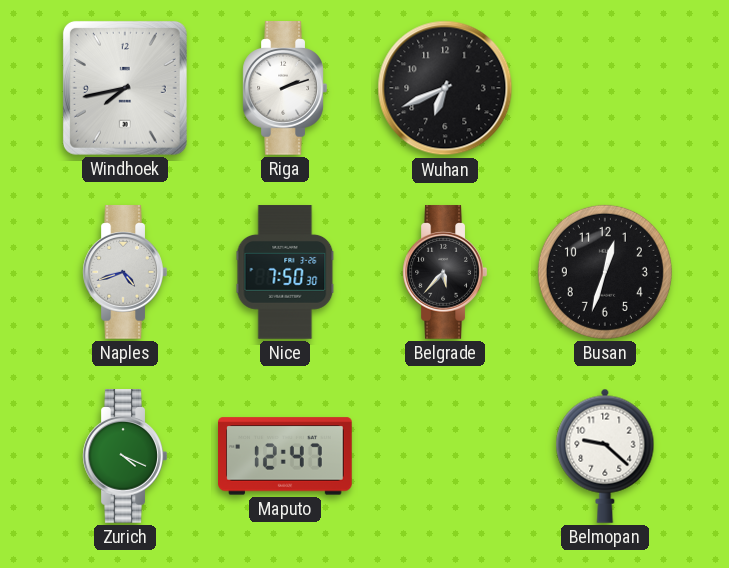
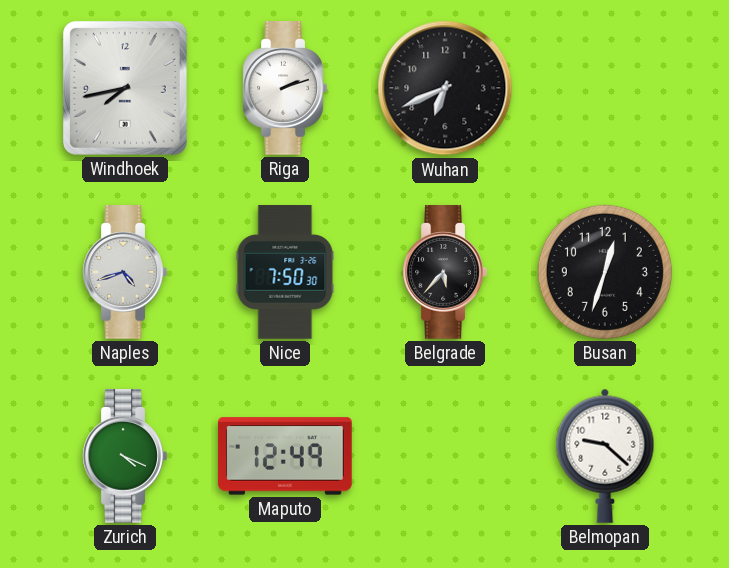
Maputo: 12:47 -> 12:49 (285, 456)
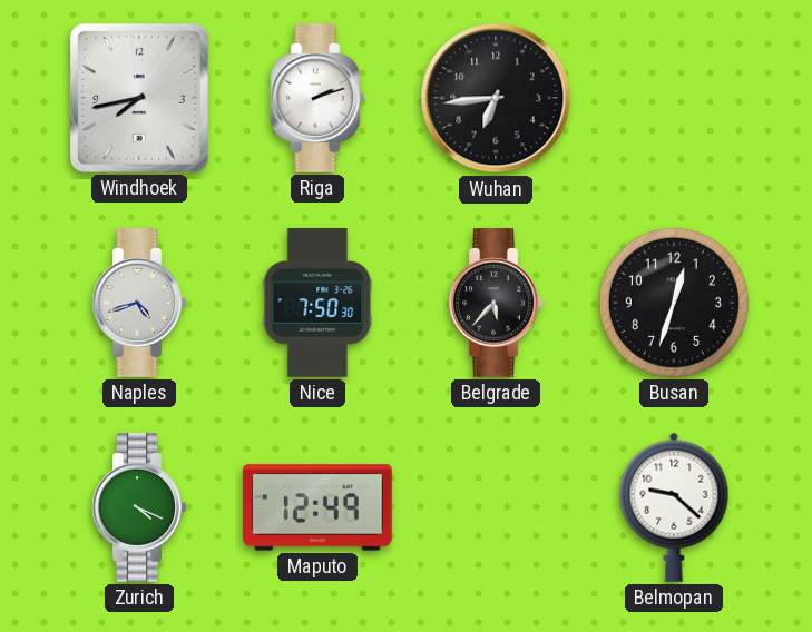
Wuhan: 6:41 -> 6:44 (496, 98)
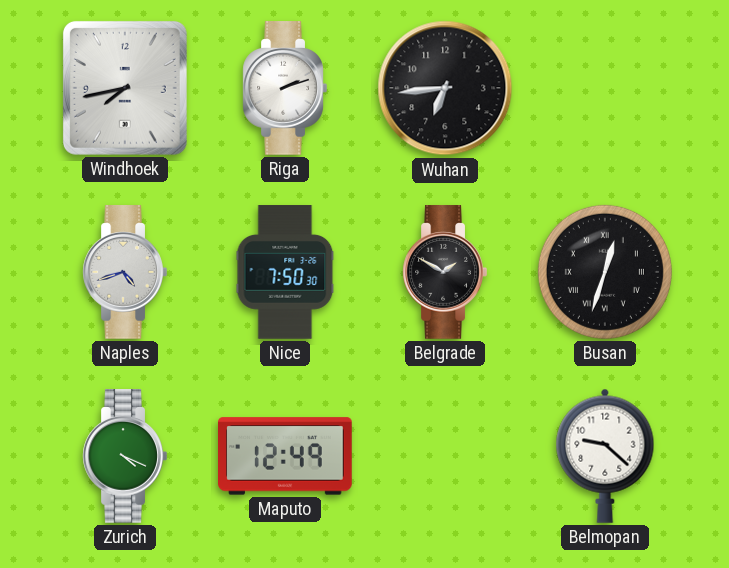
Belgrade: 5:37 -> 1:50 (445, 272)
Busan numerals: Arabic -> Roman (605, 272)
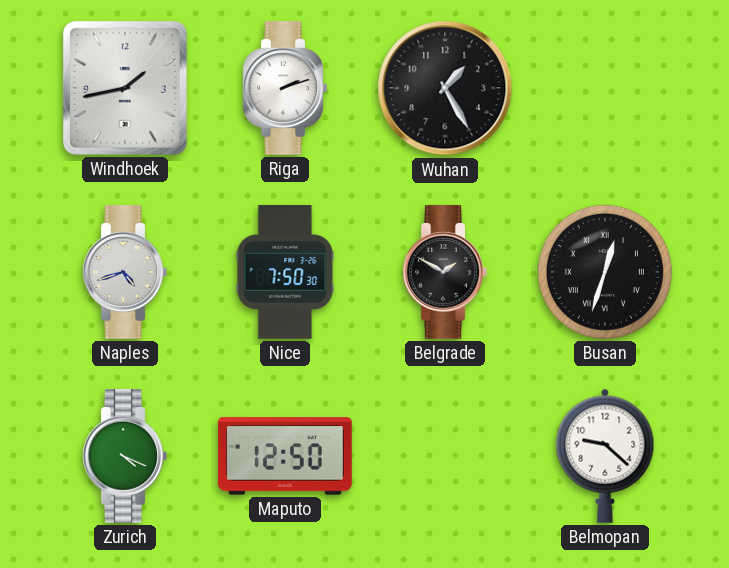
Windhoek: 7:43 -> 1:43 (125, 88)
Wuhan: 6:44 -> 1:25 (445, 88)
Maputo: 12:49 -> 12:50 (285, 456)
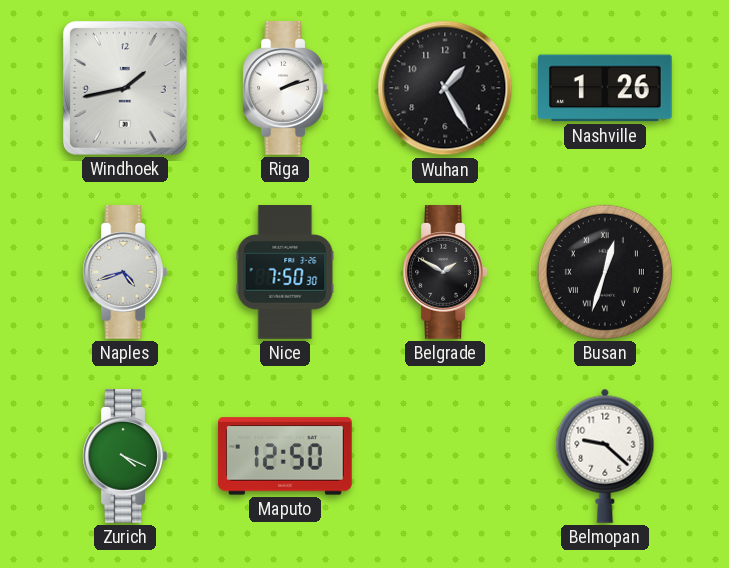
Nashville: none -> 1:26 (606, 88)
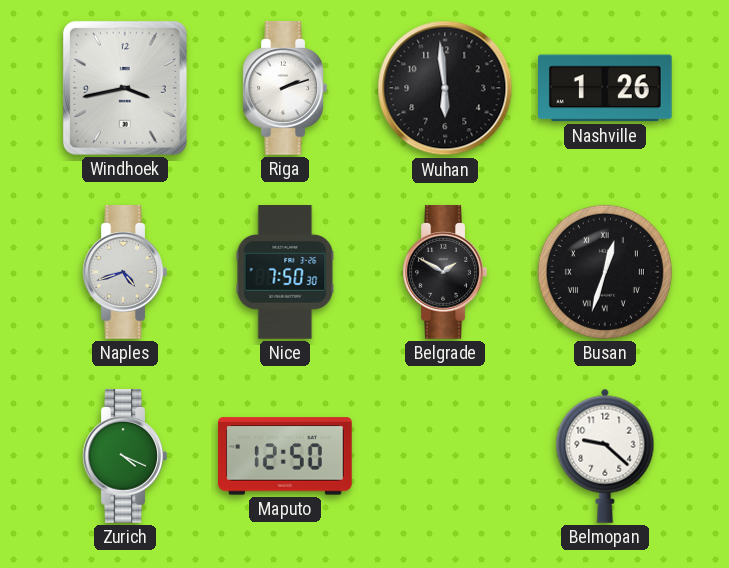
Windhoek: 1:43 -> 3:43 (125, 88)
Wuhan: 1:25 -> 5:59 (445, 88)
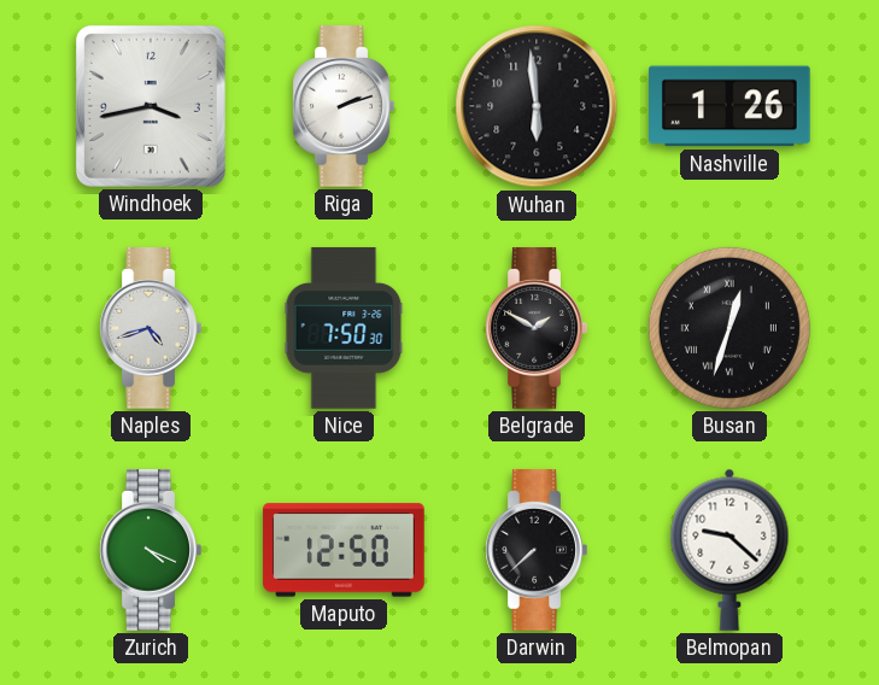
Darwin: none -> 7:38 (537, 550)
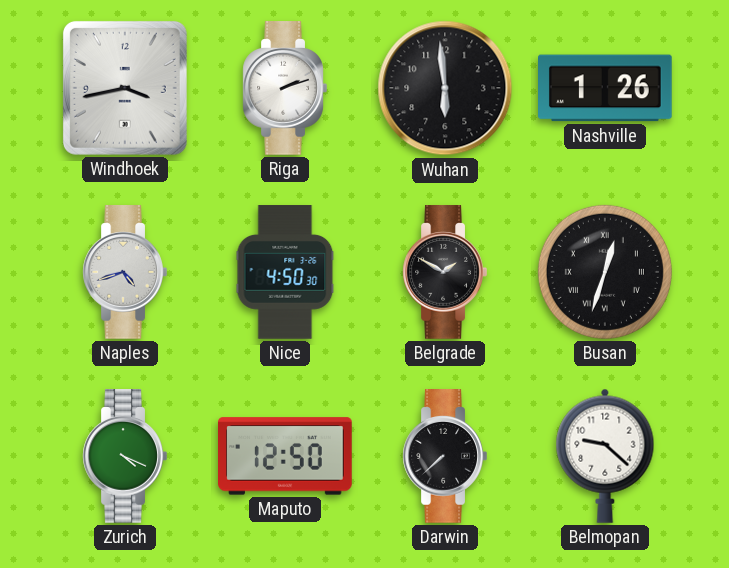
Nice: 7:50 -> 4:50 (285, 272)
